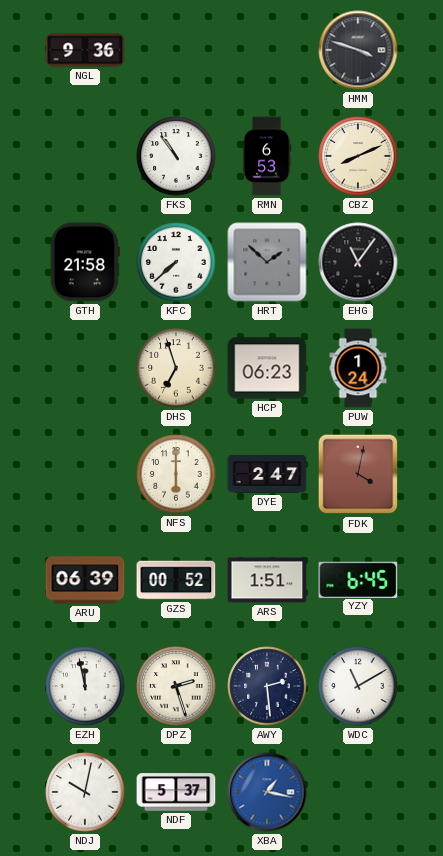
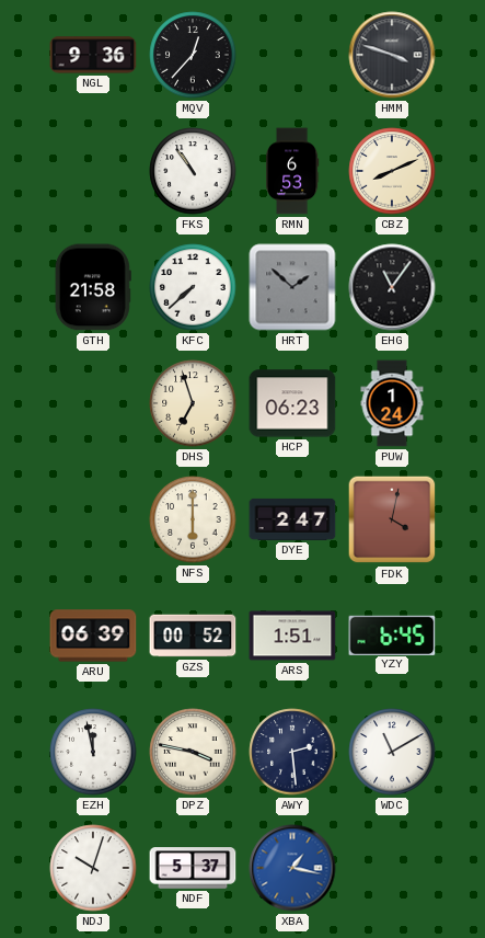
MQV: none -> 12:37 (193, 55)
DPZ: 2:27 -> 3:47 (193, 752)
NDJ: 10:02 -> 10:03 (93, 868)
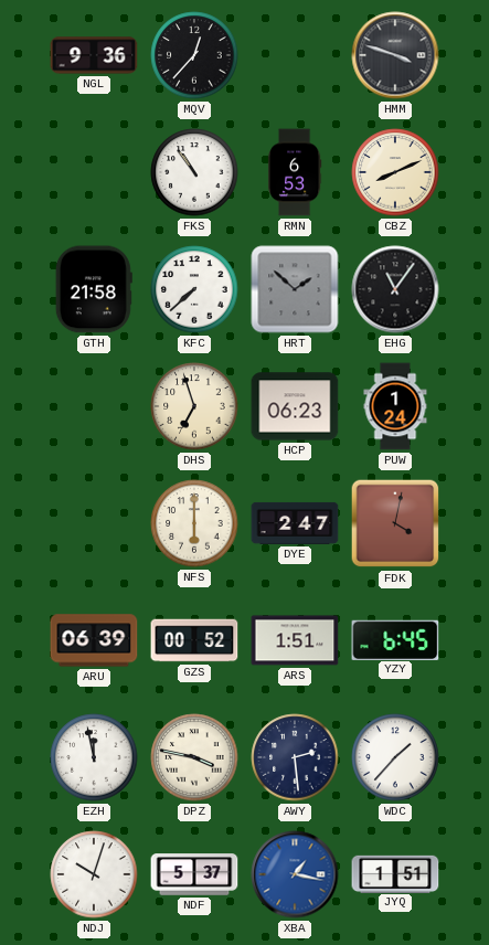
WDC: 11:10 -> 1:37 (395, 757)
JYQ: none -> 1:51 (395, 873)
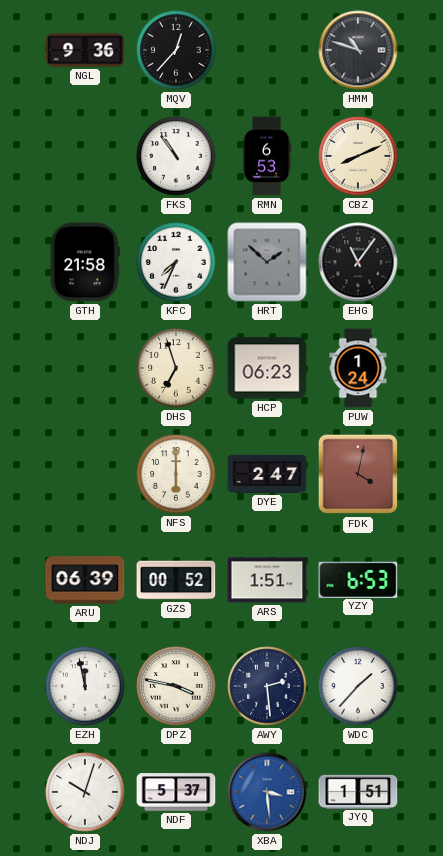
HMM: 3:48 -> 10:48 (358, 50)
KFC: 7:38 -> 7:34 (176, 262)
YZY: 6:45 -> 6:53 (358, 579)
XBA: 1:17 -> 3:29 (267, 792)
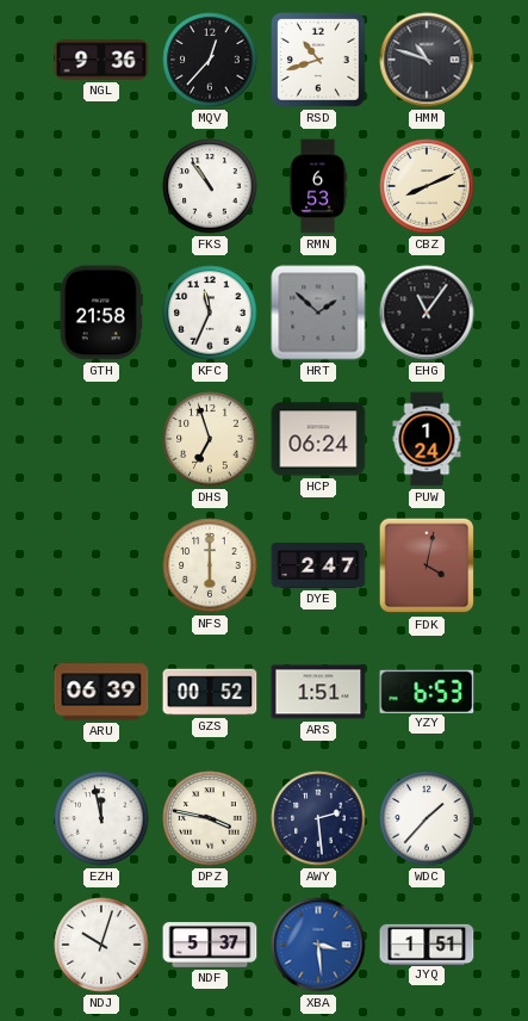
RSD: none -> 10:42 (319, 61)
KFC: 7:34 -> 11:34 (210, 313)
HCP: 06:23 -> 06:24 (318, 439)
